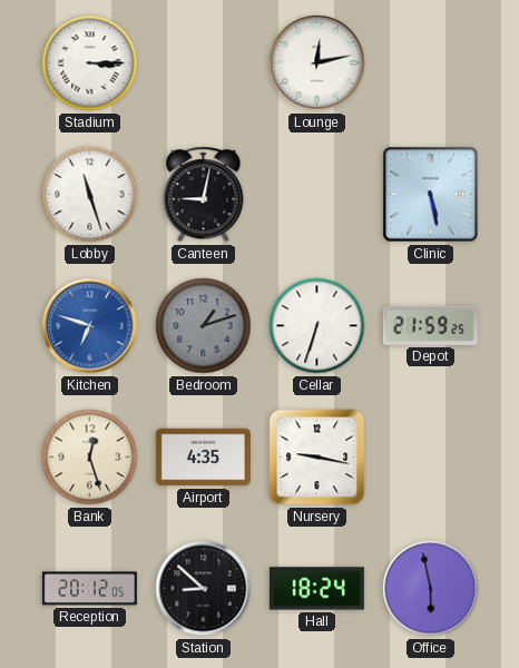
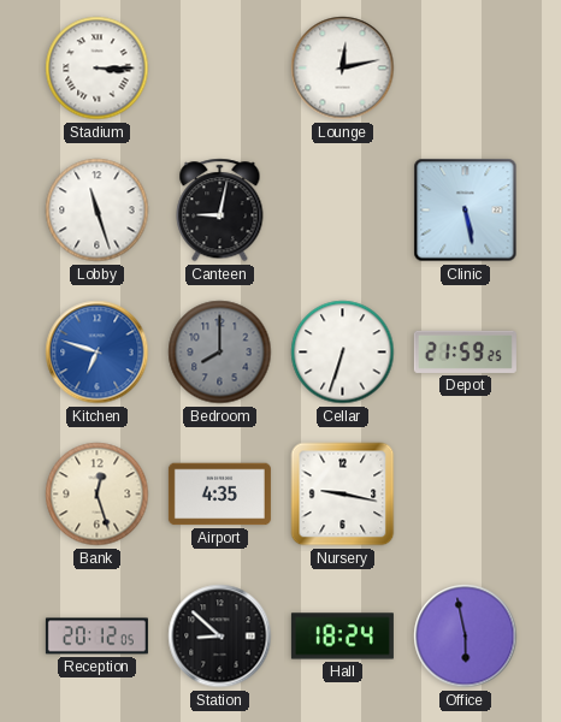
Bedroom: 1:12 -> 8:00 (220, 353)
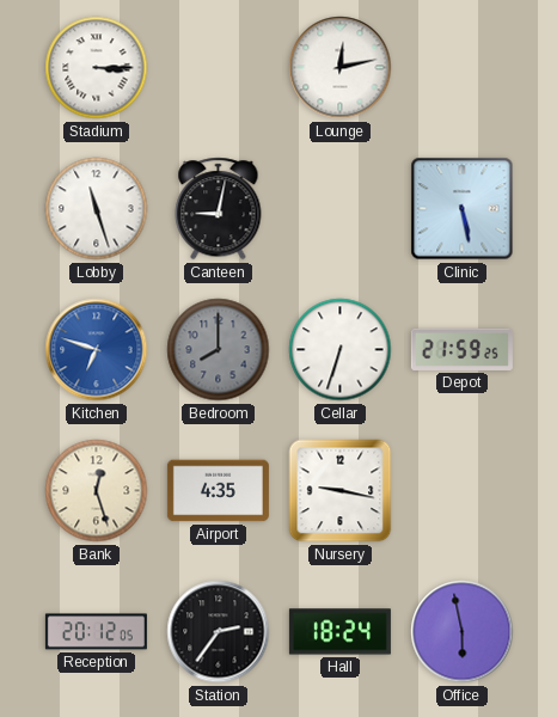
Station: 8:52 -> 2:36 (219, 632)
